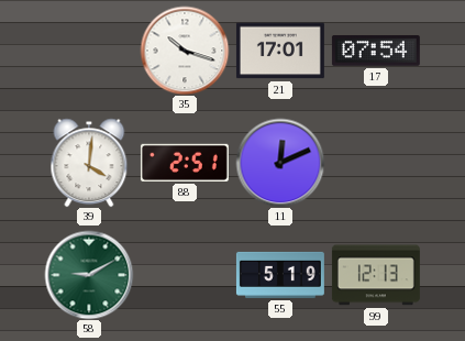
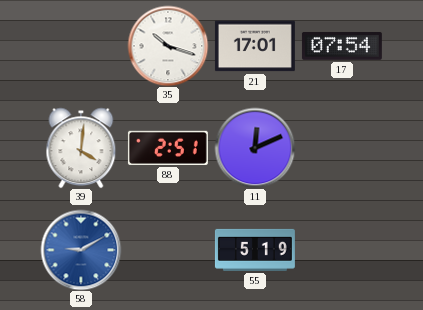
58 dial: green -> blue (81, 250)
99: 12:13 -> none (376, 275)
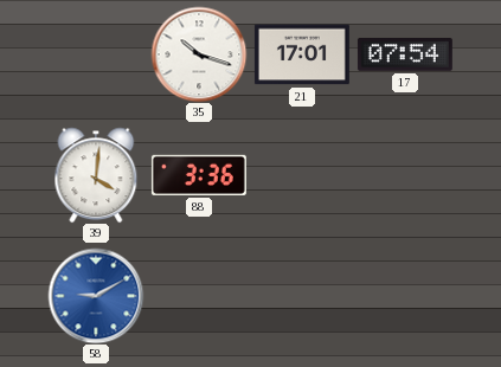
88: 2:51 -> 3:36 (199, 175)
11: 12:11 -> none (255, 148)
55: 5:19 -> none (255, 250)
